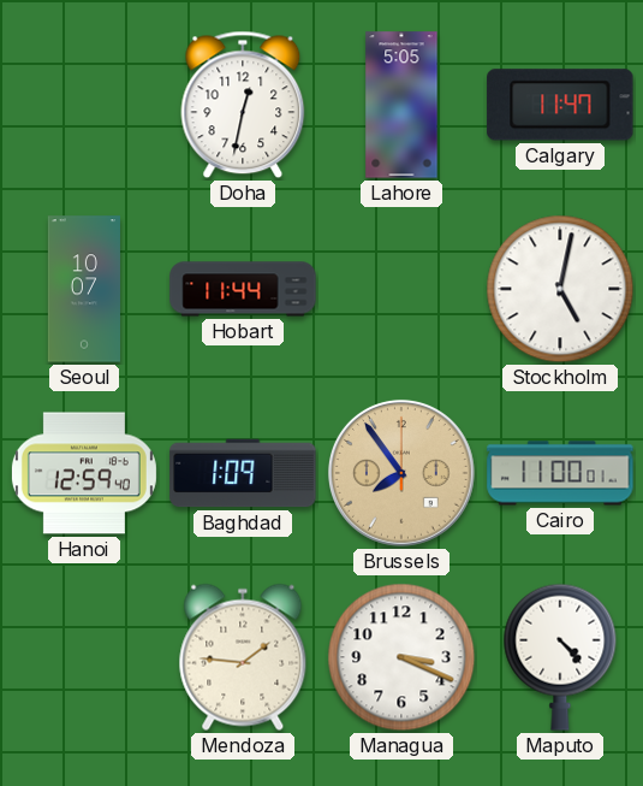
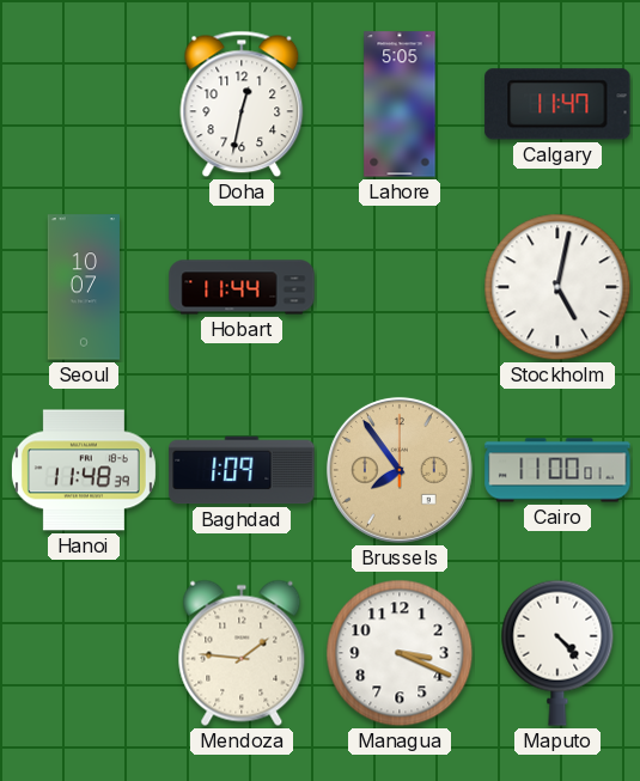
Hanoi: 12:59 -> 11:48 (84, 470)
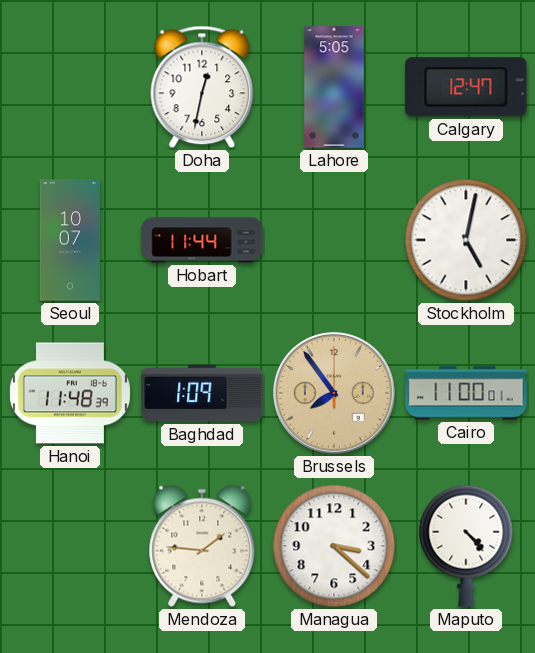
Calgary: 11:47 -> 12:47 (466, 87)
Managua: 3:19 -> 3:22 (334, 546)
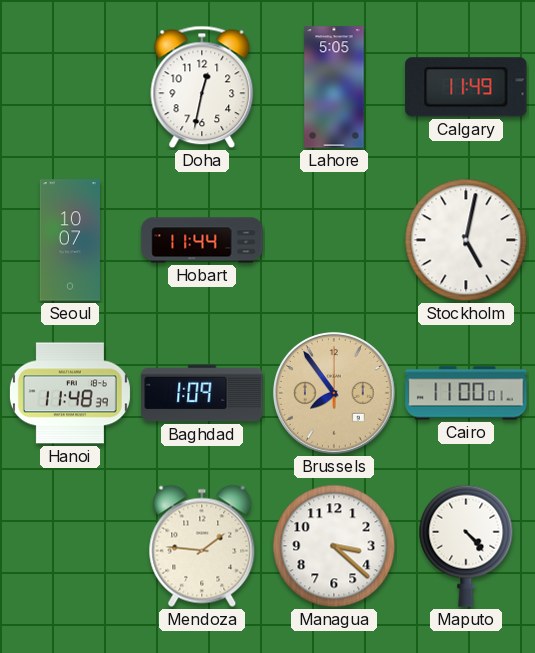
Calgary: 12:47 -> 11:49 (466, 87)
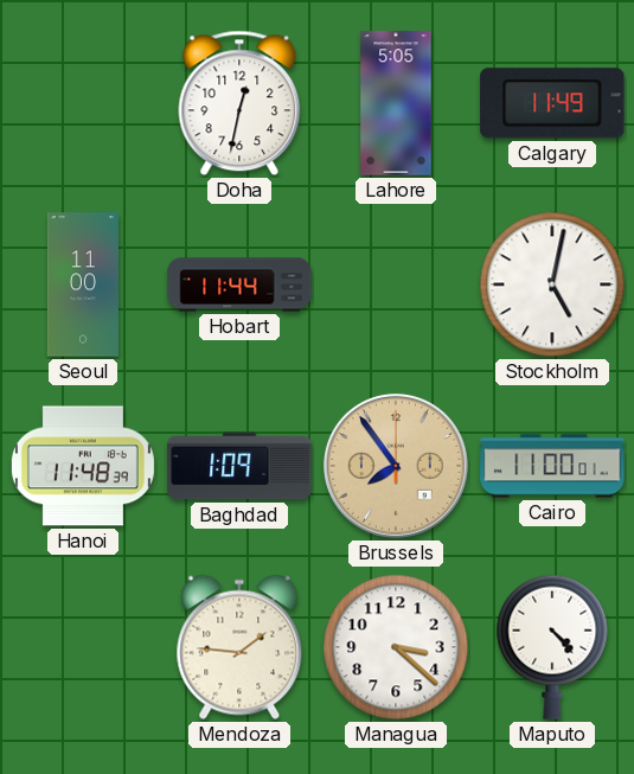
Seoul: 10:07 -> 11:00 (83, 284)
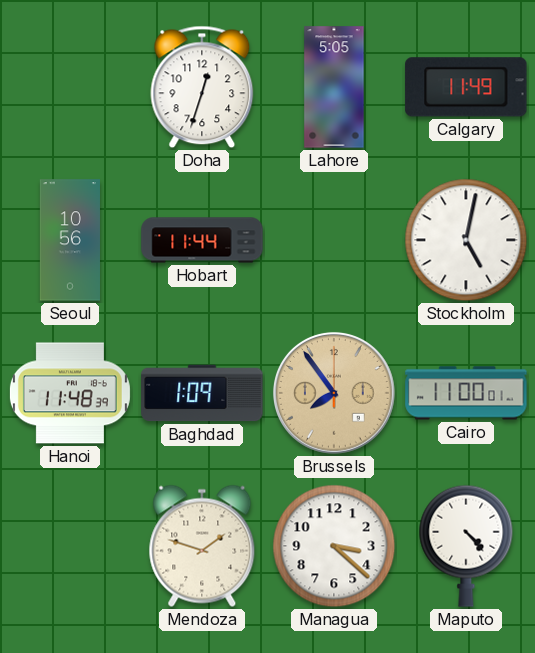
Doha: 12:32 -> 12:33 (202, 87)
Seoul: 11:00 -> 10:56 (70, 240)
Mendoza: 1:46 -> 1:48 (202, 546)
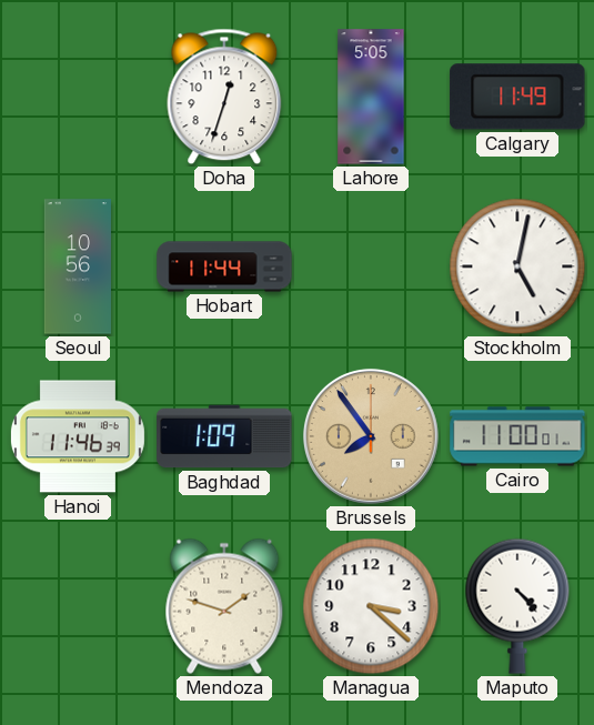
Hanoi: 11:48 -> 11:46 (78, 436)
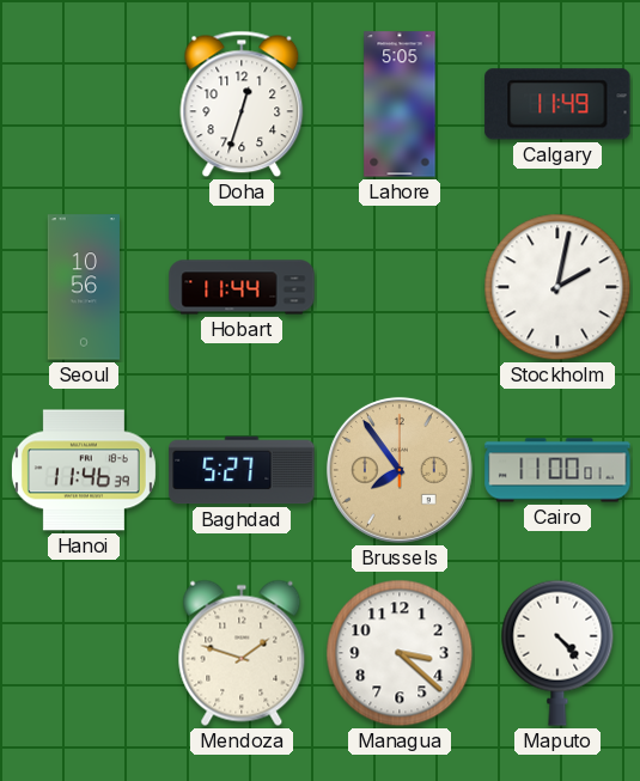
Stockholm: 5:02 -> 2:02 (557, 287)
Baghdad: 1:09 -> 5:27 (242, 470)
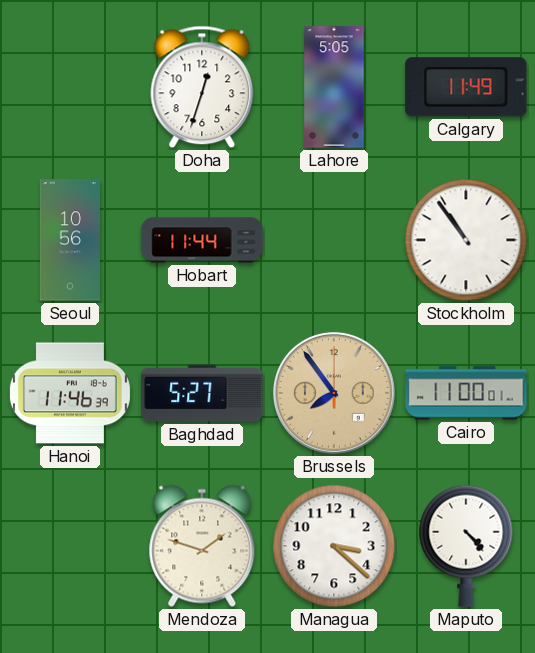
Stockholm: 2:02 -> 10:54 (466, 240)
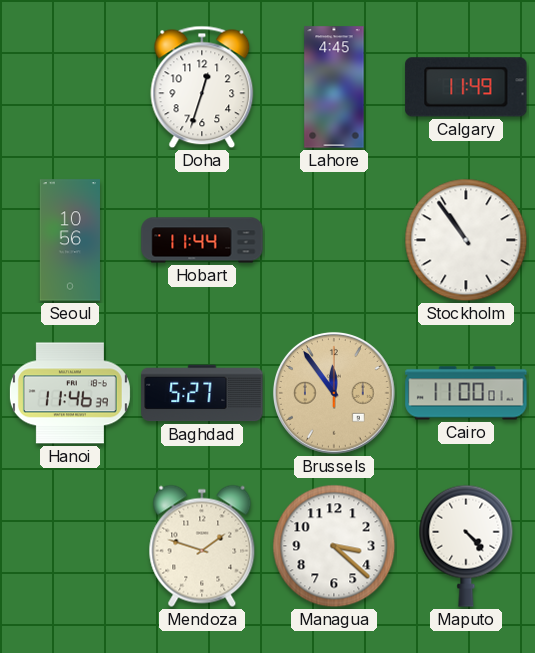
Lahore: 5:05 -> 4:45 (334, 87)
Brussels: 7:54 -> 11:54 (334, 393)
